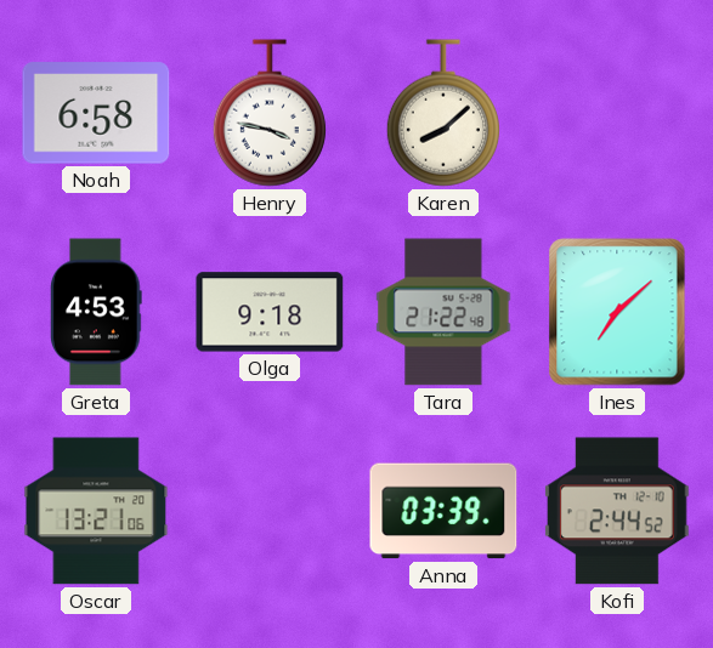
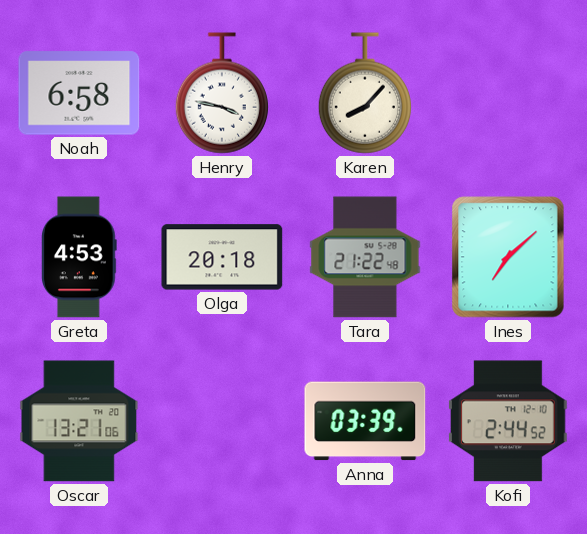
Karen: 8:08 -> 8:07 (365, 93)
Olga: 9:18 -> 20:18 (222, 257)
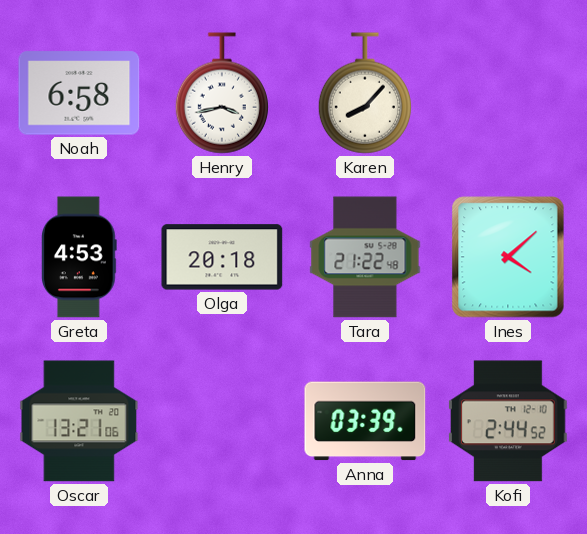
Henry: 3:47 -> 3:43 (222, 93)
Ines: 7:08 -> 4:08 (508, 257)
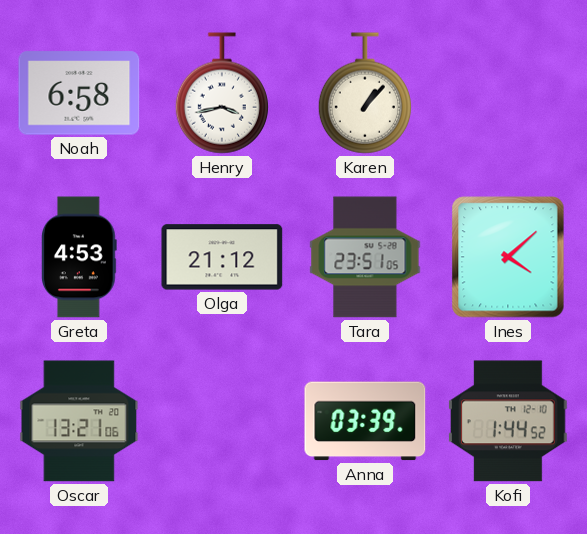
Karen: 8:07 -> 1:07 (365, 93)
Olga: 20:18 -> 21:12 (222, 257)
Tara: 21:22 -> 23:51 (365, 257)
Kofi: 2:44 -> 1:44 (509, 421)
